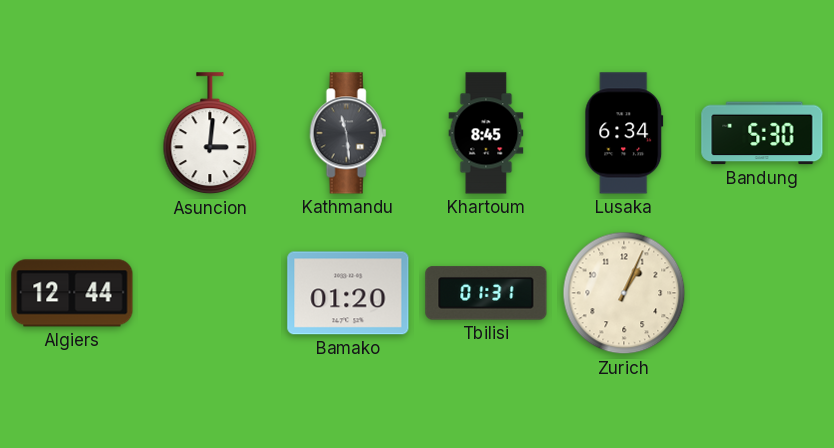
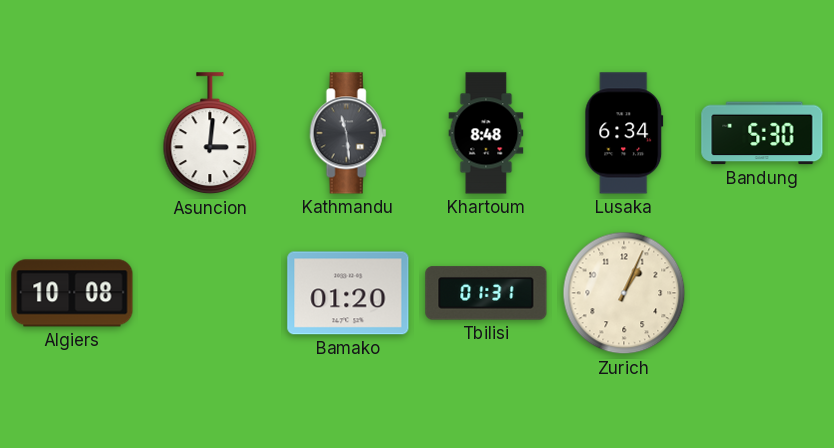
Khartoum: 8:45 -> 8:48 (486, 133)
Algiers: 12:44 -> 10:08 (72, 293)
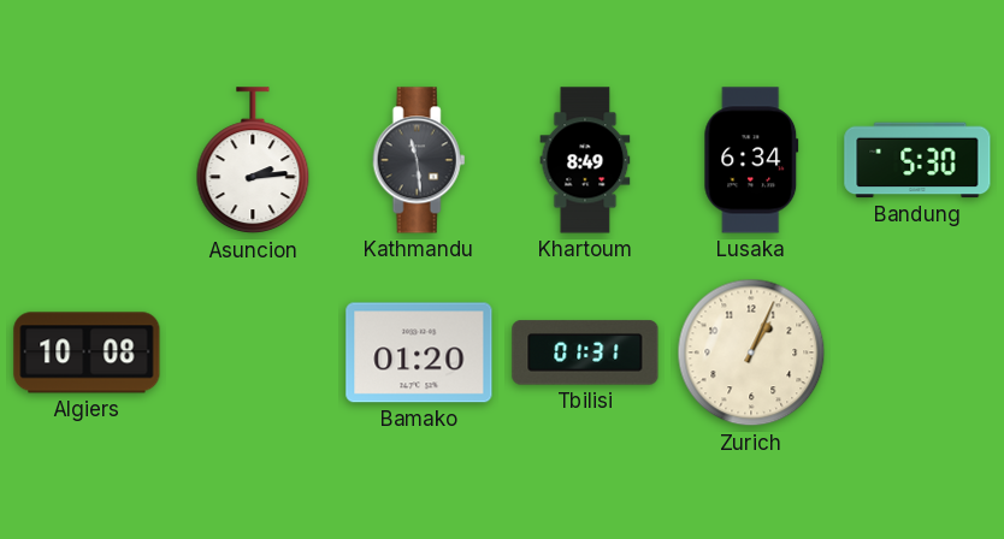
Asuncion: 3:01 -> 2:14 (253, 161)
Khartoum: 8:48 -> 8:49 (585, 160)
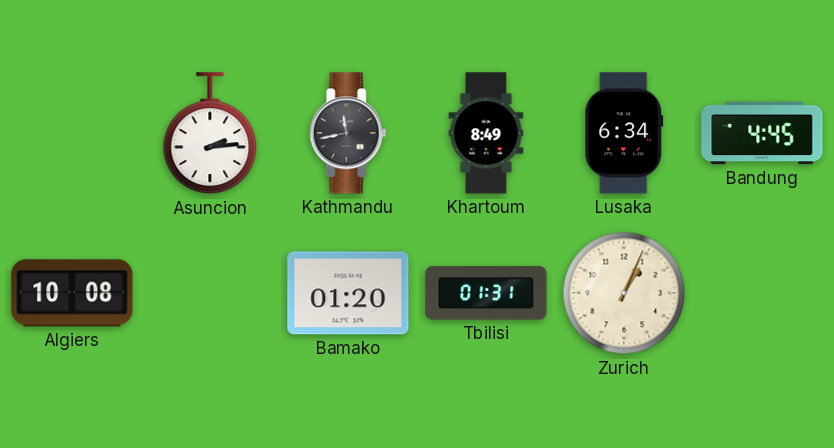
Kathmandu: 11:29 -> 11:43 (348, 133)
Bandung: 5:30 -> 4:45 (762, 133)
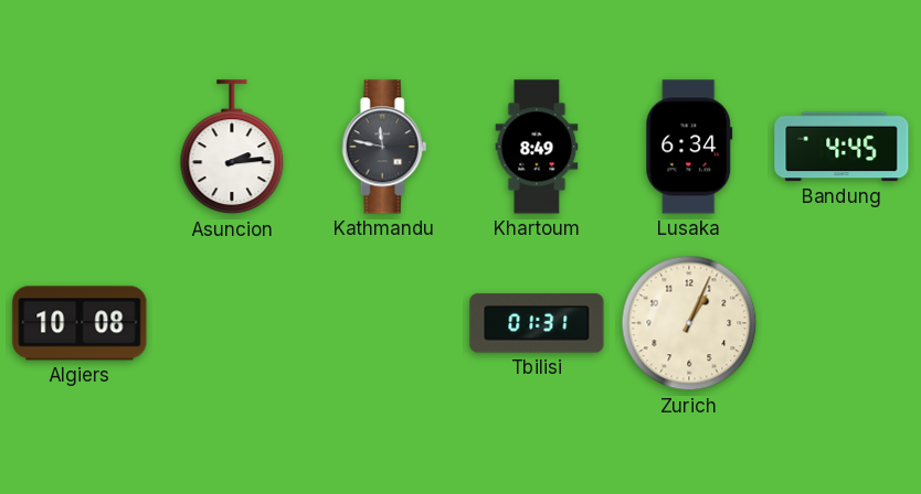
Kathmandu: 11:43 -> 11:47 (384, 147)
Bamako: 01:20 -> none (348, 293)
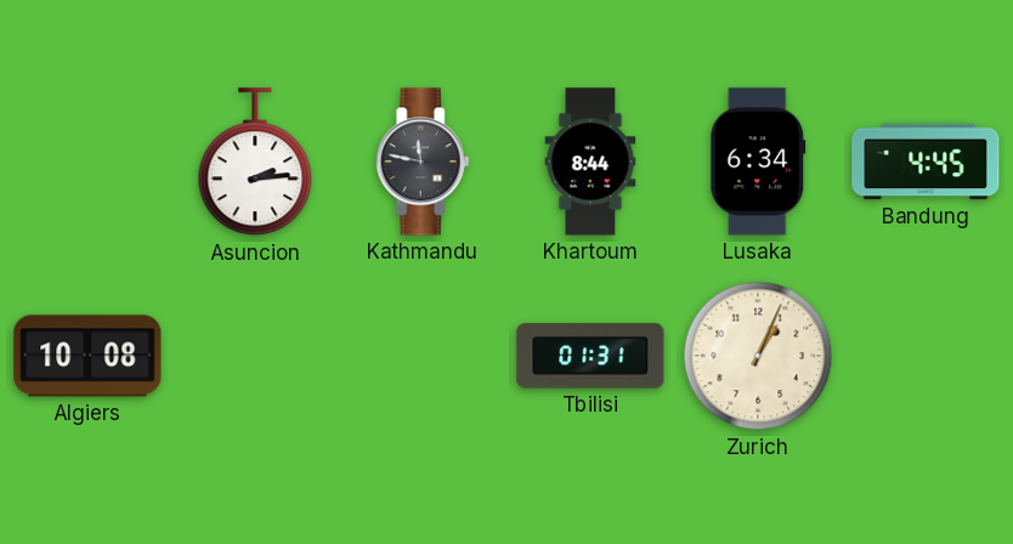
Khartoum: 8:49 -> 8:44 (590, 161)
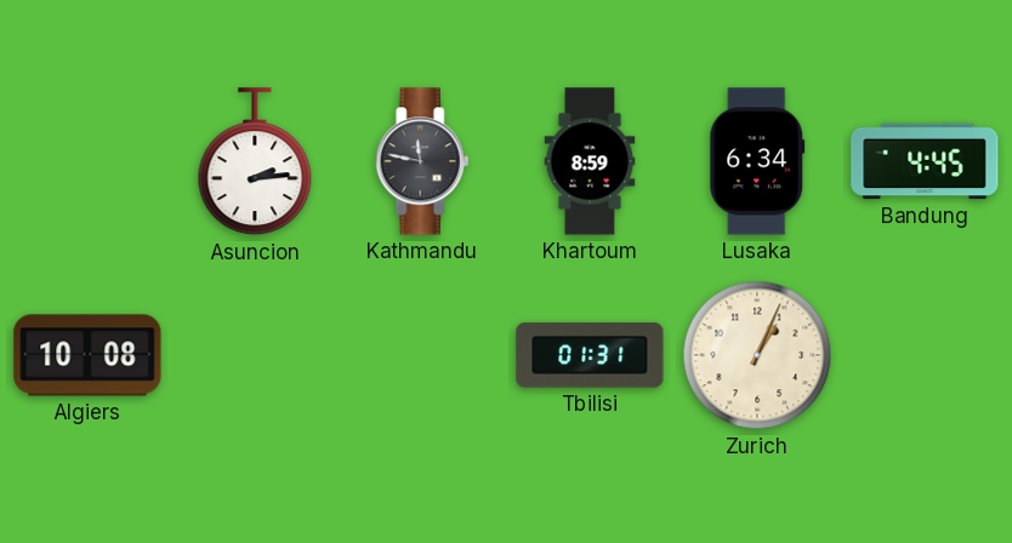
Khartoum: 8:44 -> 8:59 (590, 161)
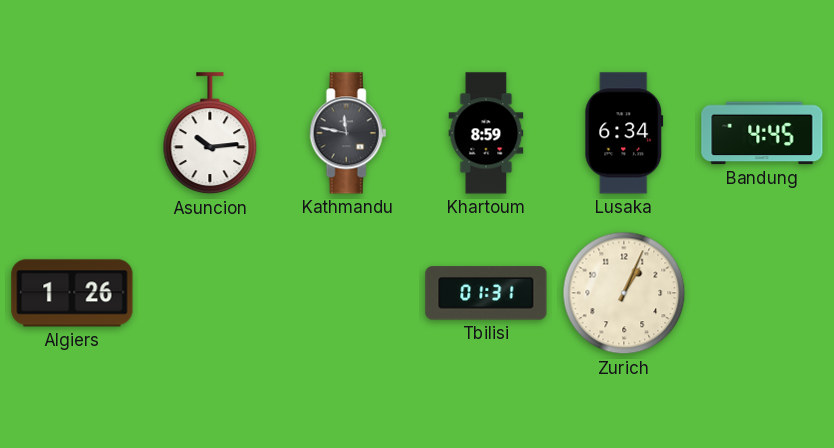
Asuncion: 2:14 -> 10:14 (210, 134)
Algiers: 10:08 -> 1:26 (72, 293)
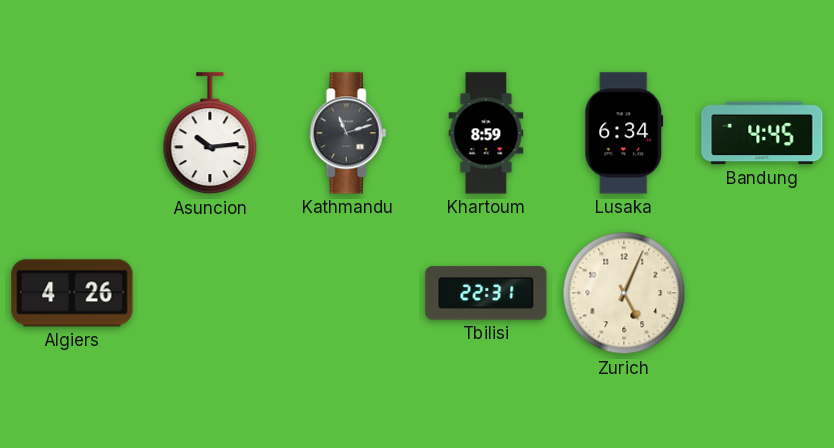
Kathmandu: 11:47 -> 11:12 (348, 133)
Algiers: 1:26 -> 4:26 (72, 293)
Tbilisi: 01:31 -> 22:31 (486, 293)
Zurich: 1:04 -> 5:04 (624, 293)
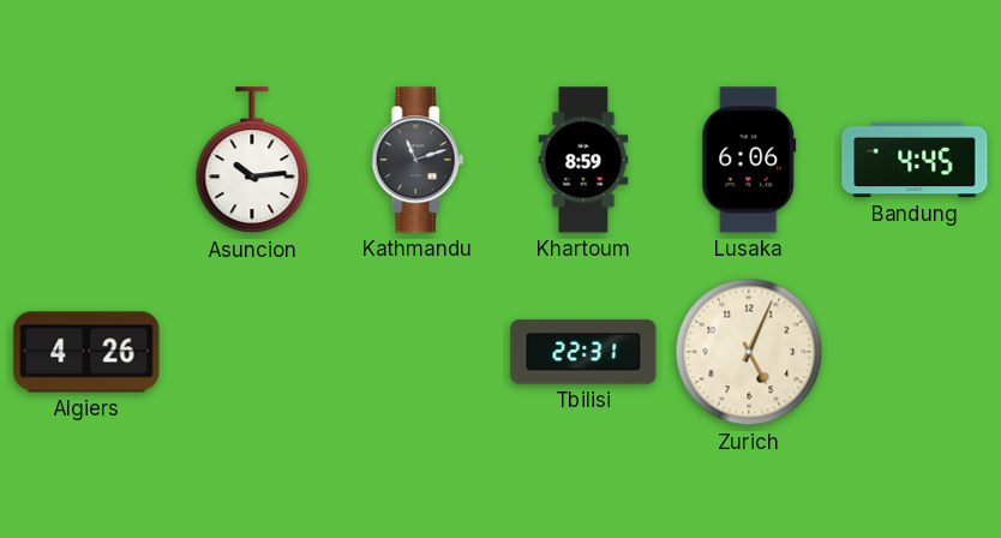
Lusaka: 6:34 -> 6:06 (749, 160)
